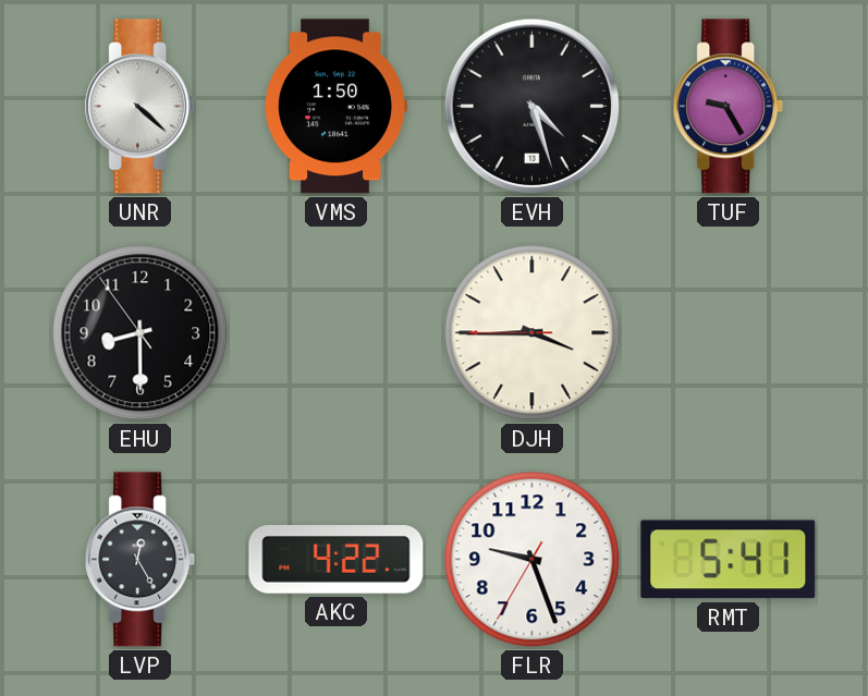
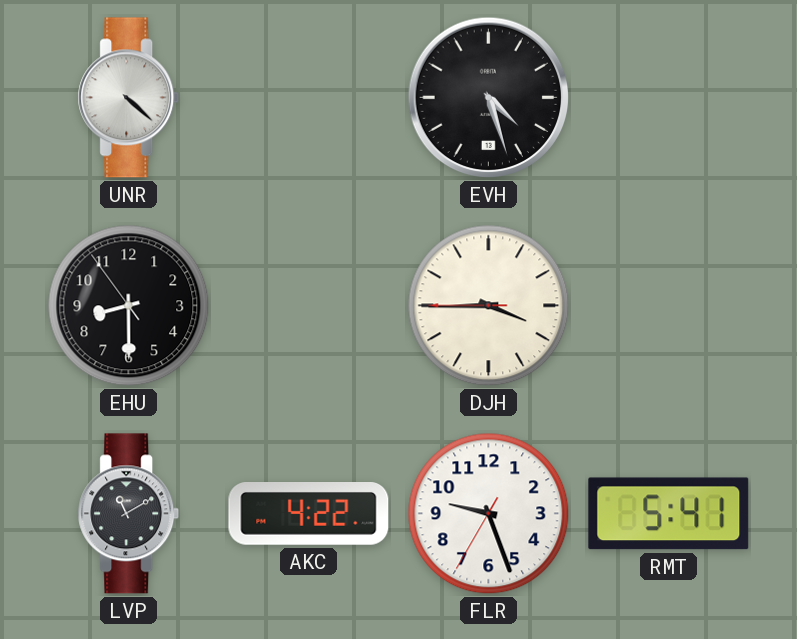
VMS: 1:50 -> none (335, 107)
TUF: 9:25 -> none (729, 107)
LVP: 12:25 -> 11:10 (129, 514)
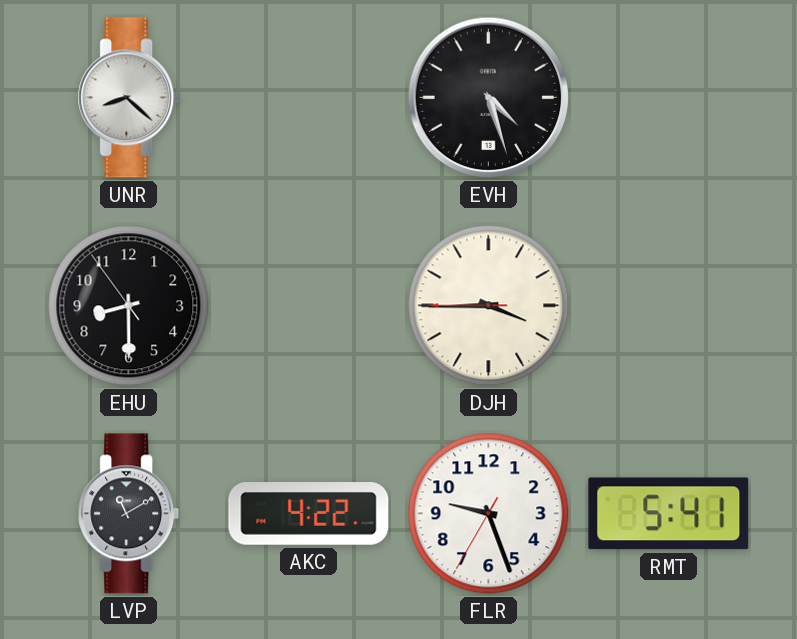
UNR: 4:22 -> 8:22 (129, 98)
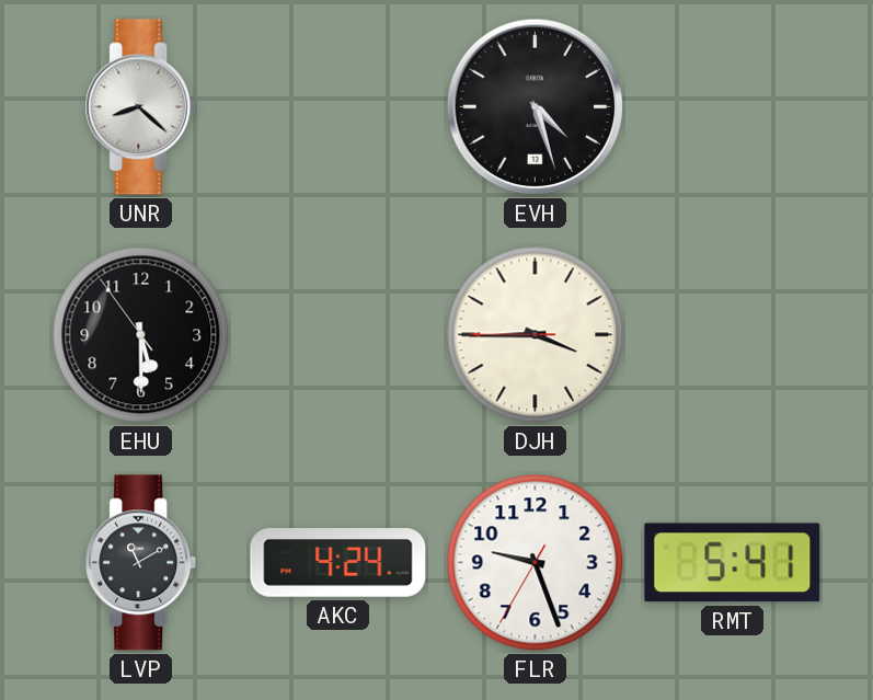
EHU: 8:29 -> 5:29 (141, 335)
AKC: 4:22 -> 4:24 (338, 563)
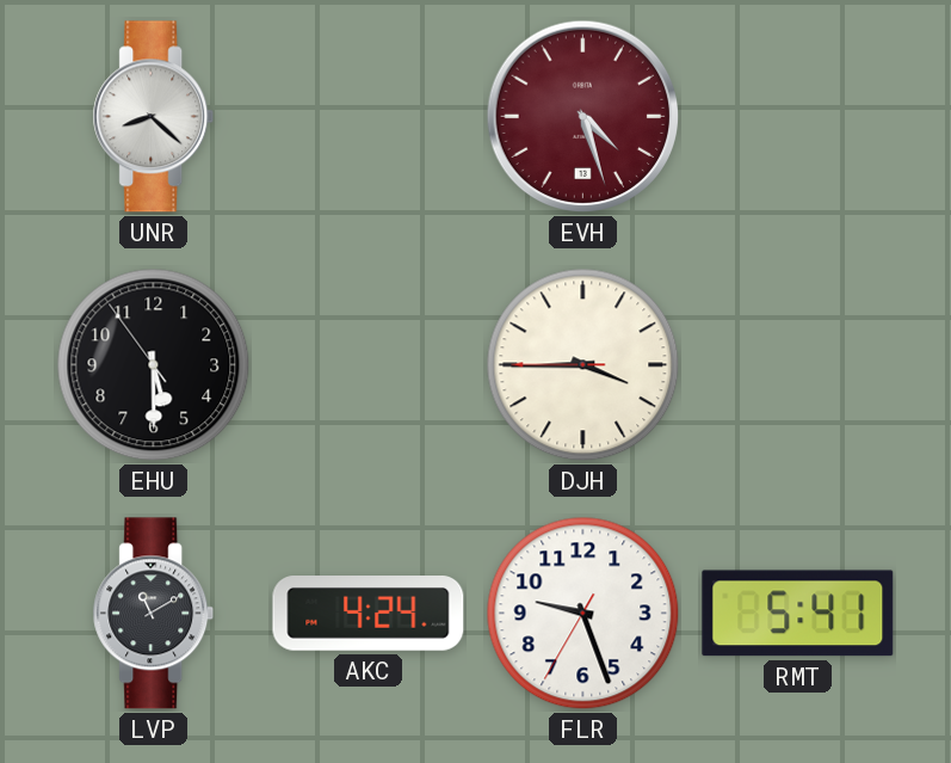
EVH dial: black -> burgundy (583, 117)
